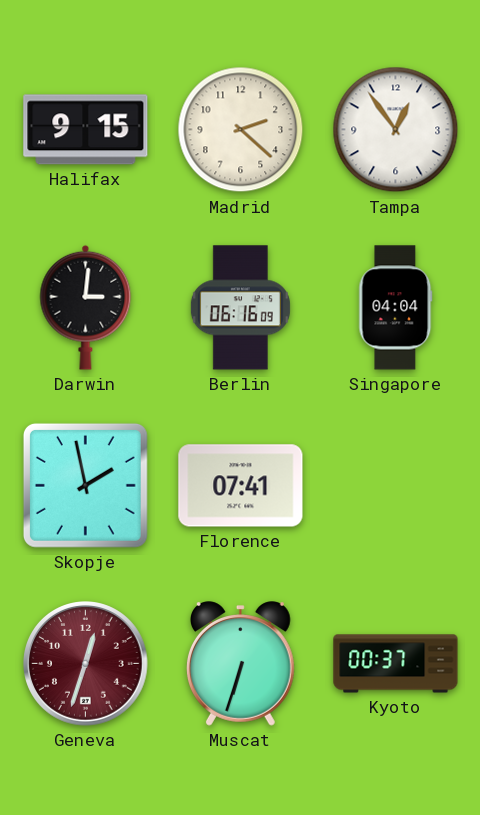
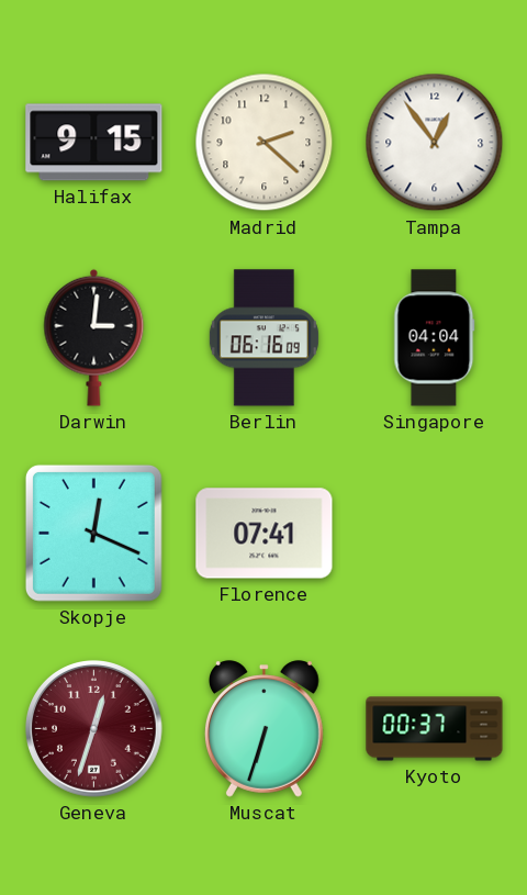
Skopje: 1:58 -> 12:19 (93, 533)
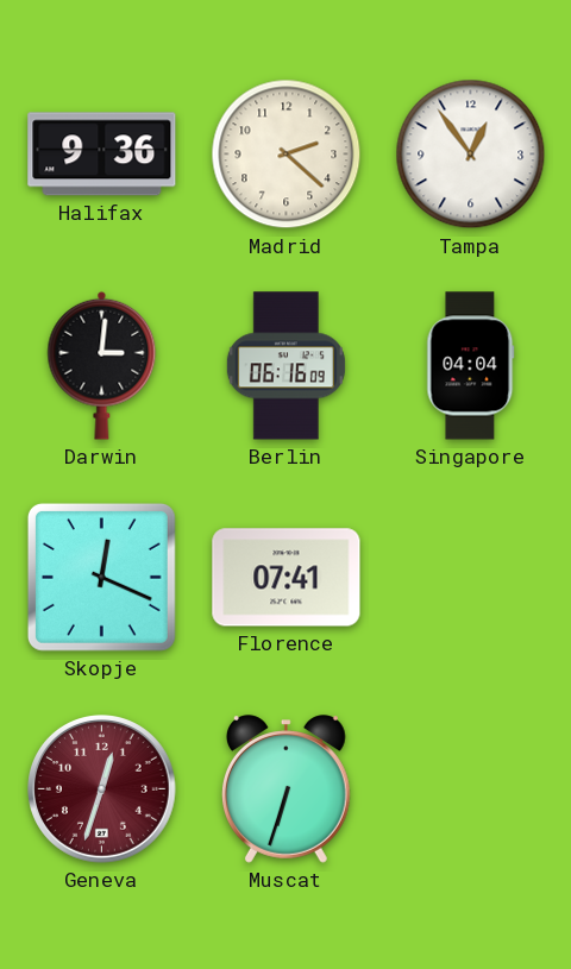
Halifax: 9:15 -> 9:36 (102, 155)
Kyoto: 00:37 -> none (435, 729)
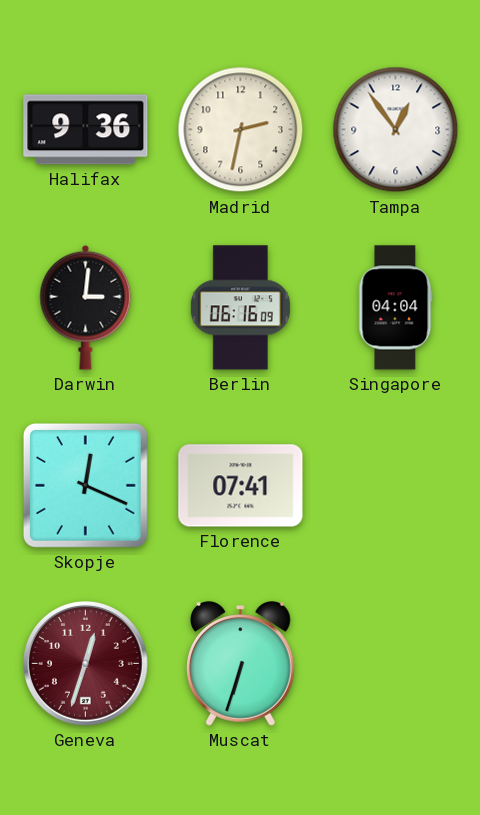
Madrid: 2:22 -> 2:32 (241, 130)
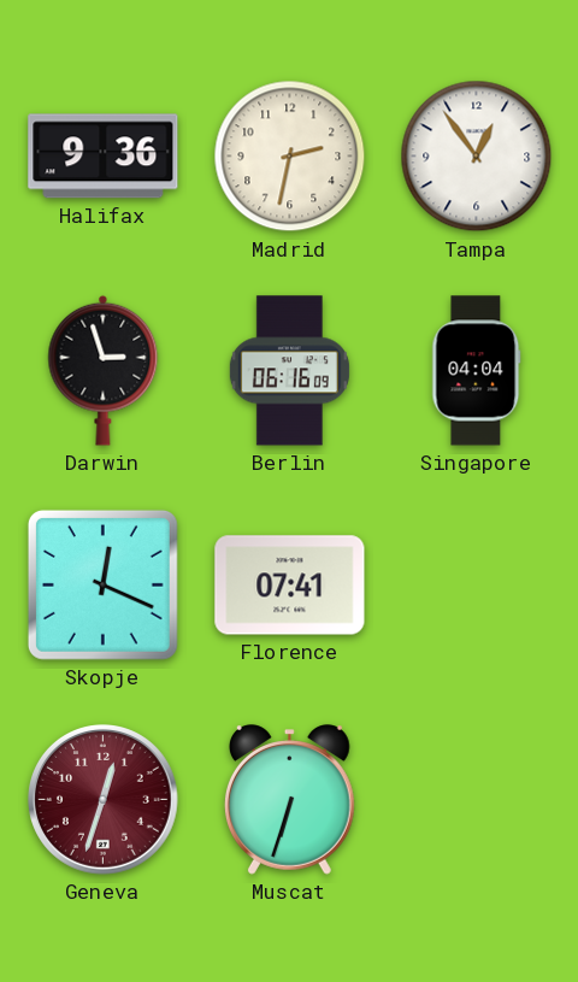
Darwin: 3:01 -> 2:57 (104, 370)
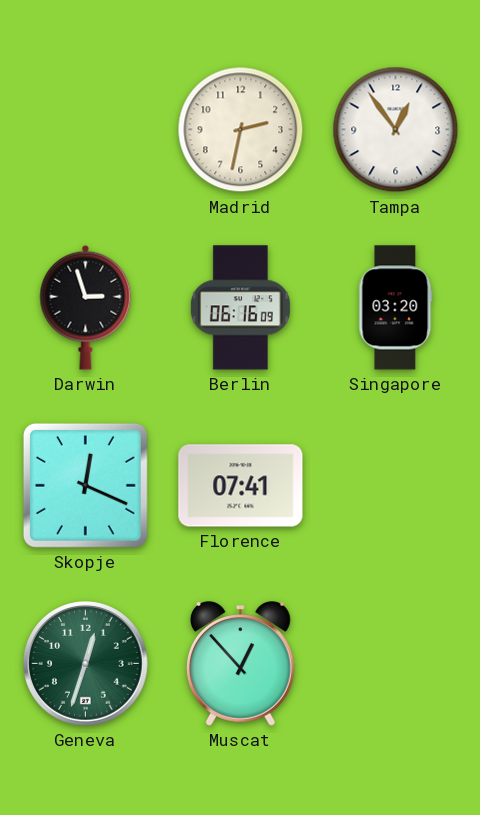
Halifax: 9:36 -> none (104, 157)
Singapore: 04:04 -> 03:20 (396, 308)
Geneva dial: burgundy -> green (86, 664)
Muscat: 6:33 -> 12:53 (240, 664)
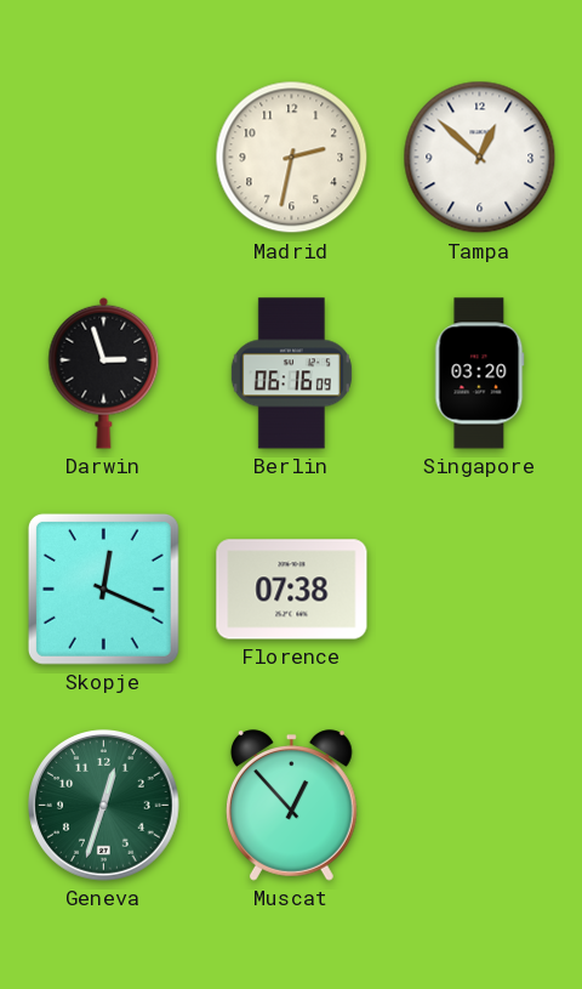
Tampa: 12:54 -> 12:52 (480, 158)
Florence: 07:41 -> 07:38 (292, 590)
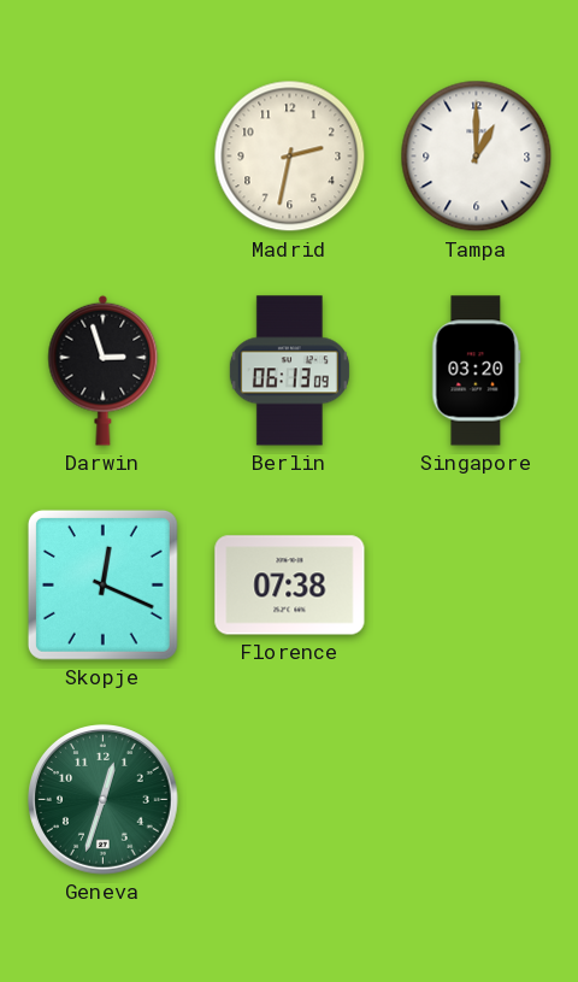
Tampa: 12:52 -> 1:00 (477, 157)
Berlin: 06:16 -> 06:13 (289, 371)
Muscat: 12:53 -> none (291, 806)
